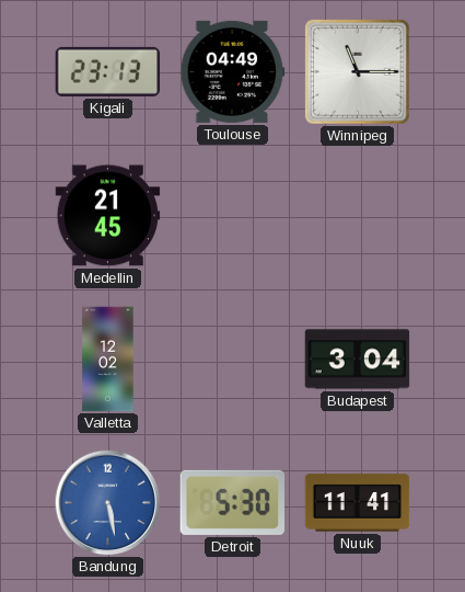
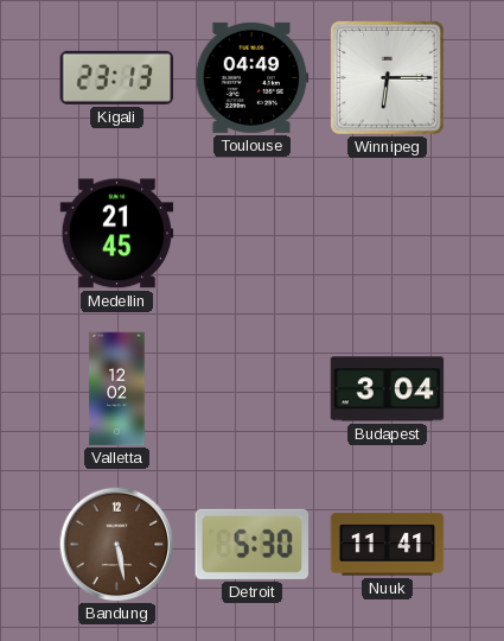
Winnipeg: 11:15 -> 6:15 (388, 78)
Bandung dial: blue -> brown (117, 545)
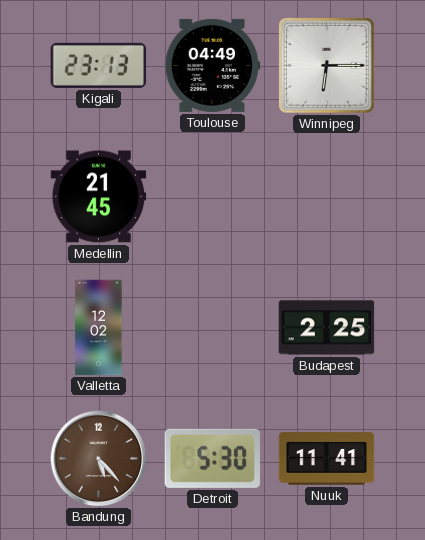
Budapest: 3:04 -> 2:25 (327, 328)
Bandung: 5:28 -> 5:23 (99, 459)
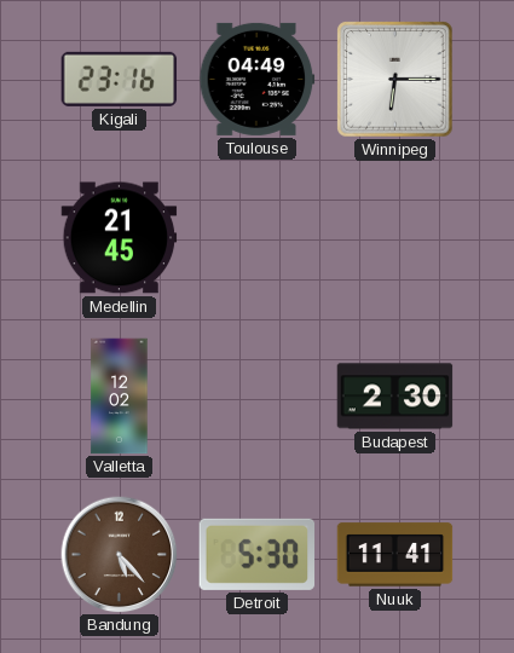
Kigali: 23:13 -> 23:16 (120, 79)
Budapest: 2:25 -> 2:30 (395, 397)
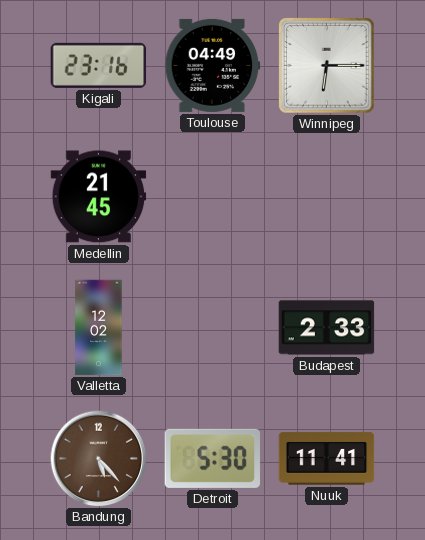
Budapest: 2:30 -> 2:33 (327, 328)
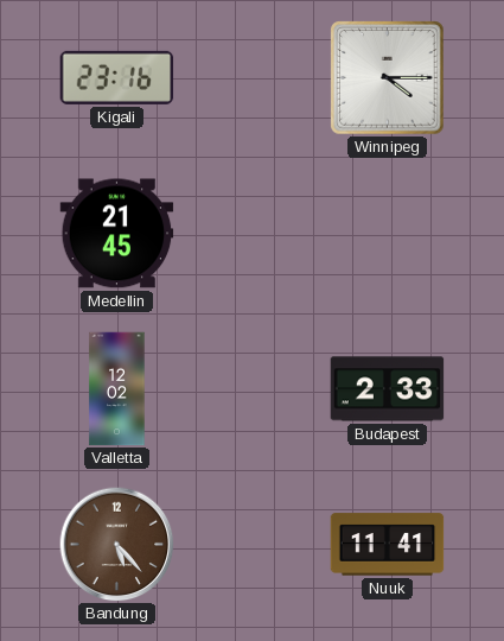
Toulouse: 04:49 -> none (213, 65)
Winnipeg: 6:15 -> 4:15 (388, 78)
Detroit: 5:30 -> none (213, 458)
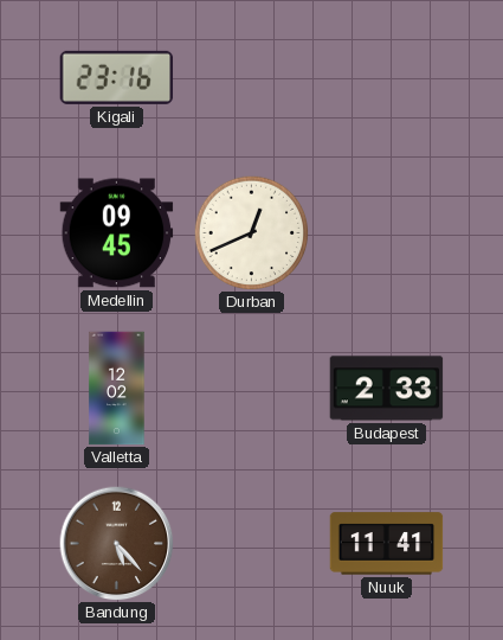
Winnipeg: 4:15 -> none (388, 78)
Medellin: 21:45 -> 09:45 (117, 233)
Durban: none -> 12:41 (251, 232)
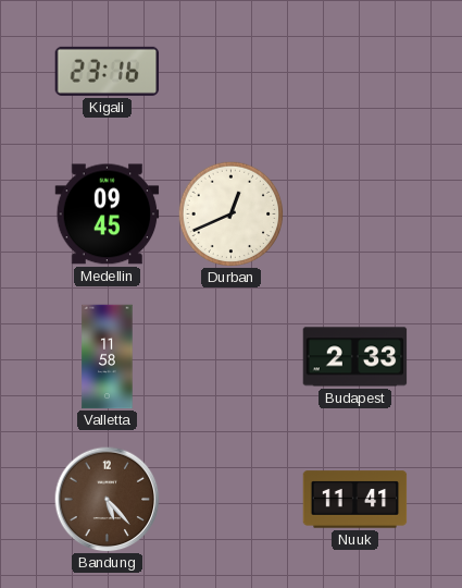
Valletta: 12:02 -> 11:58 (108, 357)
